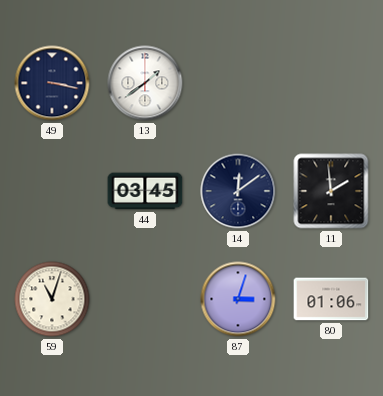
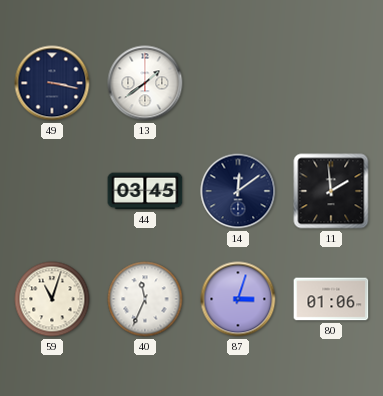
40: none -> 11:34 (145, 299)
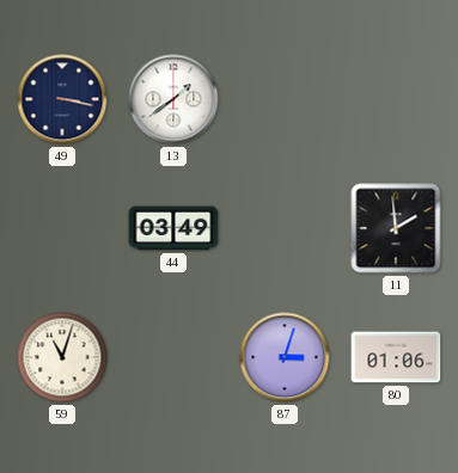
44: 03:45 -> 03:49 (173, 228)
14: 12:09 -> none (238, 191)
40: 11:34 -> none (145, 299)
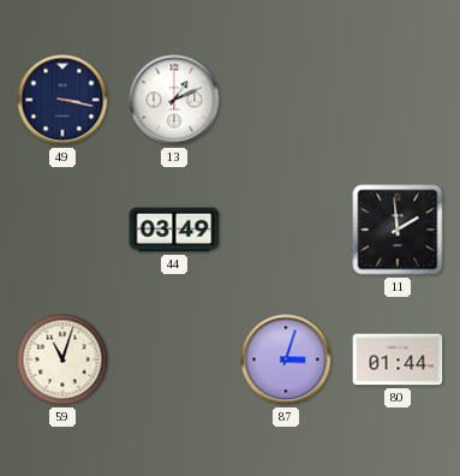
13: 1:39 -> 1:11 (174, 100)
80: 01:06 -> 01:44 (398, 359)
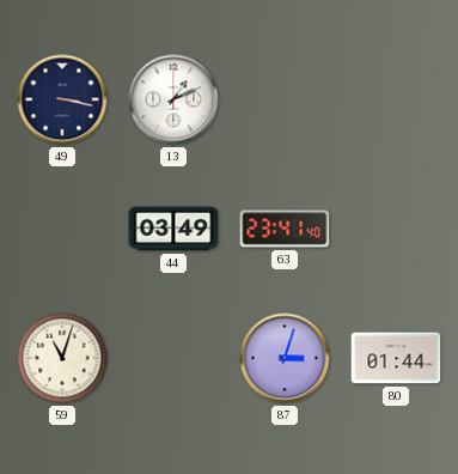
63: none -> 23:41 (285, 229)
11: 1:59 -> none (398, 230)
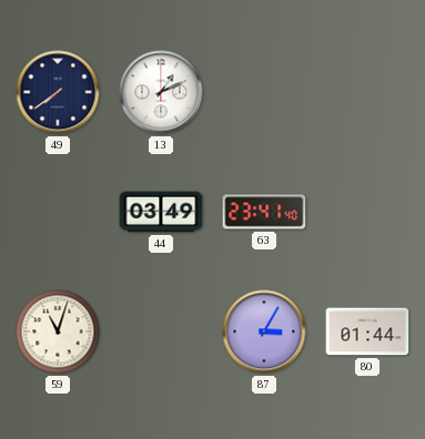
49: 3:17 -> 7:39 (58, 92)
87: 3:03 -> 3:05 (264, 331)
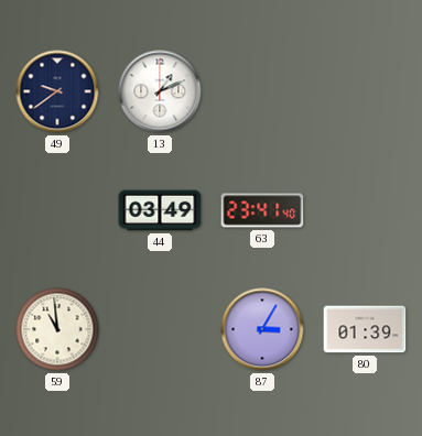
49: 7:39 -> 9:39 (57, 91)
59: 11:03 -> 10:59 (57, 329)
80: 01:44 -> 01:39 (365, 329)
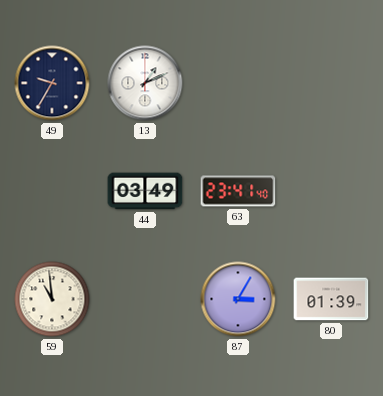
49: 9:39 -> 9:35 (52, 83)
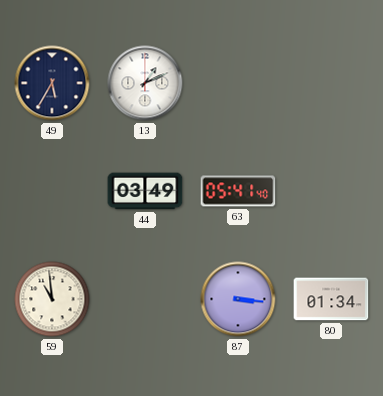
49: 9:35 -> 5:35 (52, 83)
63: 23:41 -> 05:41 (238, 191)
87: 3:05 -> 3:16 (238, 299)
80: 01:39 -> 01:34 (331, 299)
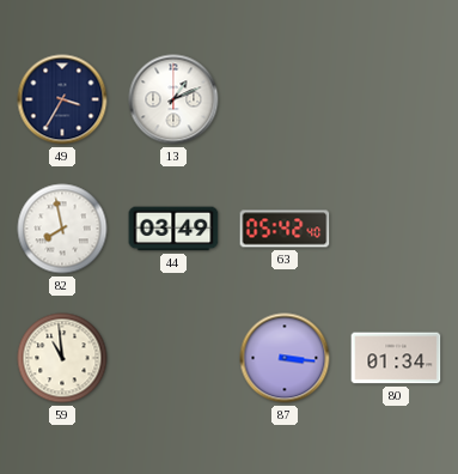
49: 5:35 -> 3:35 (62, 99)
82: none -> 7:58 (62, 229)
63: 05:41 -> 05:42 (285, 229)
